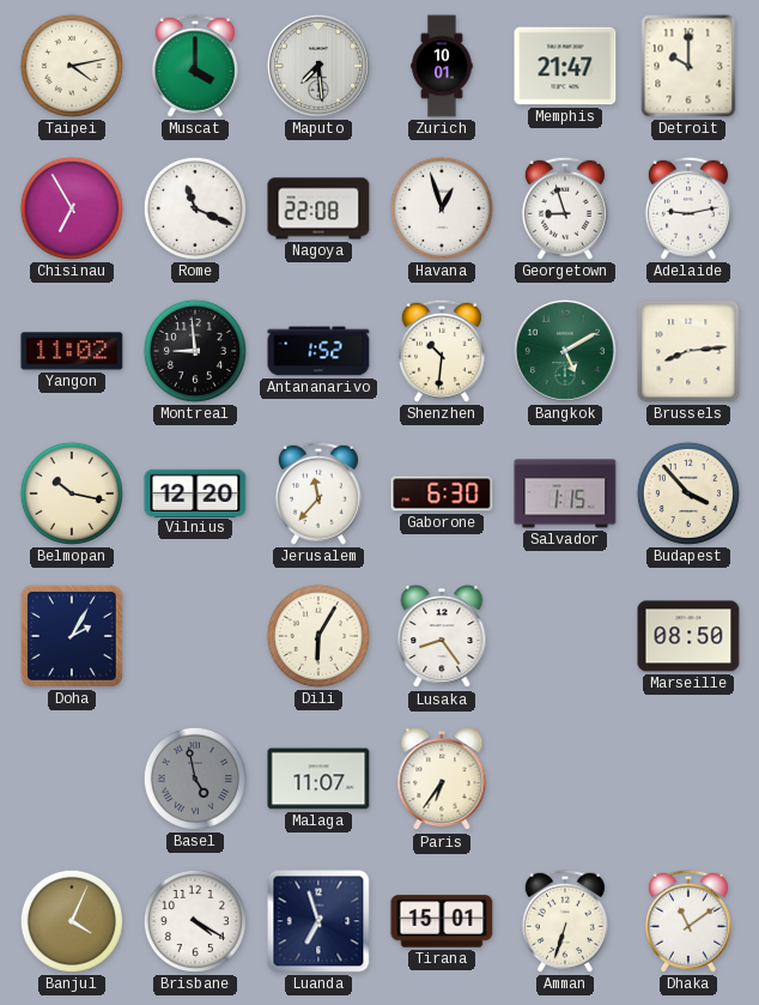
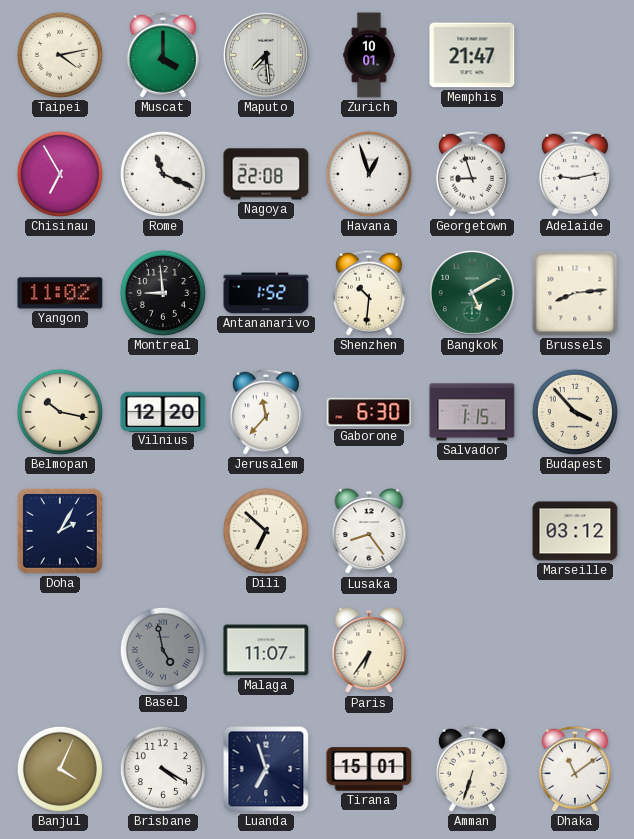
Detroit: 10:00 -> none (688, 66)
Dili: 6:05 -> 6:52 (266, 531)
Marseille: 08:50 -> 03:12 (575, 531)
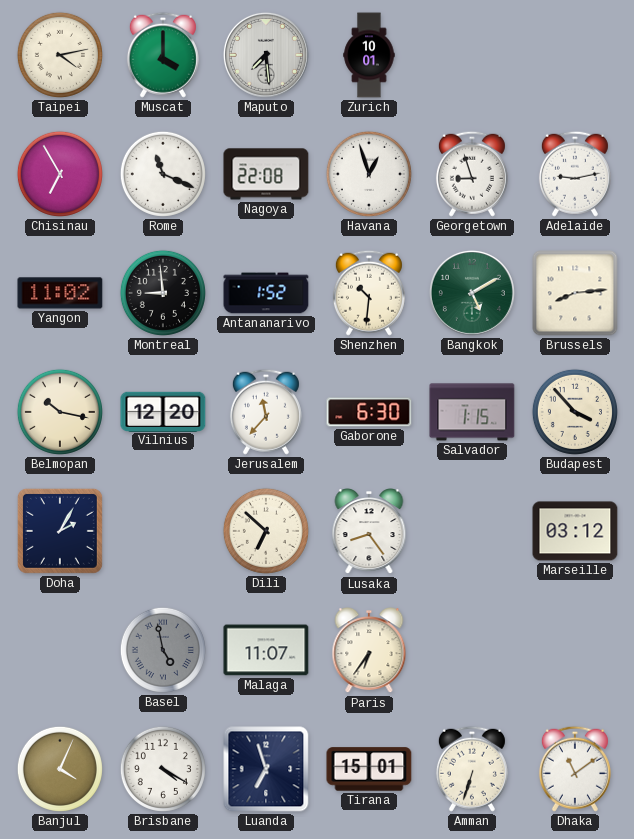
Memphis: 21:47 -> none (472, 55)
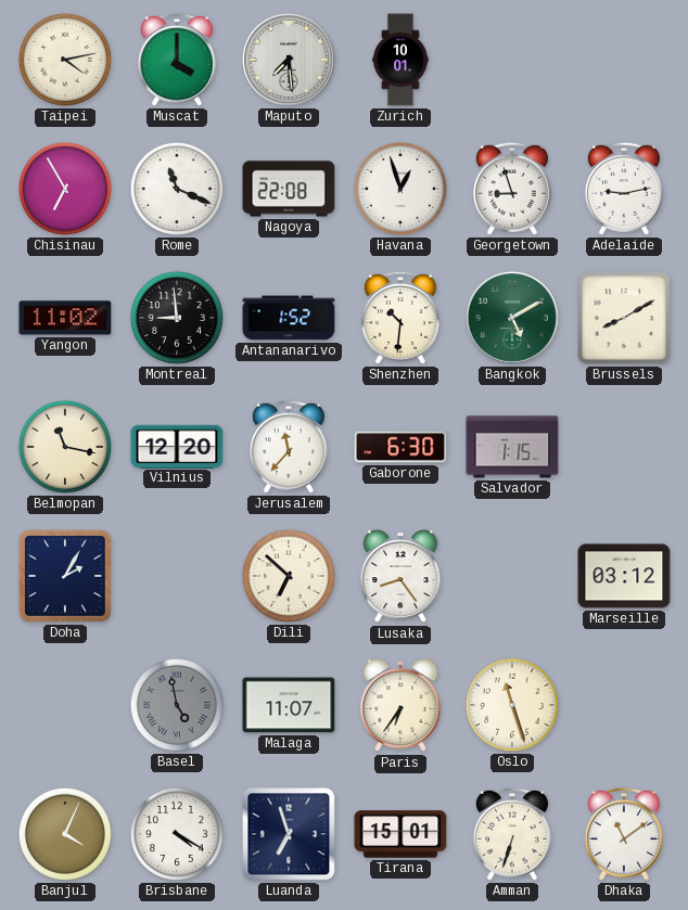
Brussels: 8:14 -> 8:10 (624, 318)
Belmopan: 10:17 -> 11:17 (65, 447)
Budapest: 3:53 -> none (575, 412)
Oslo: none -> 11:27 (512, 705)
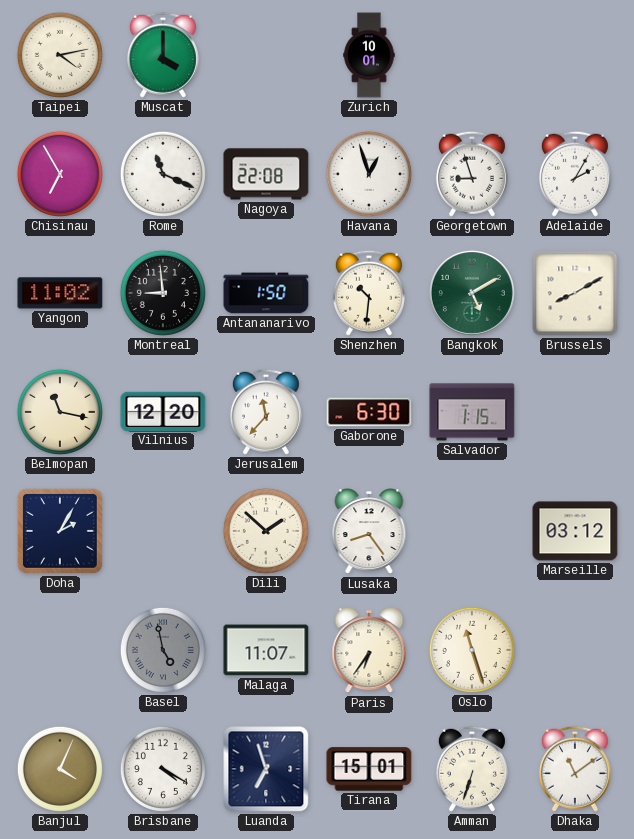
Maputo: 7:29 -> none (289, 60)
Adelaide: 9:13 -> 2:05 (575, 174)
Antananarivo: 1:52 -> 1:50 (266, 293)
Dili: 6:52 -> 1:52 (266, 531)
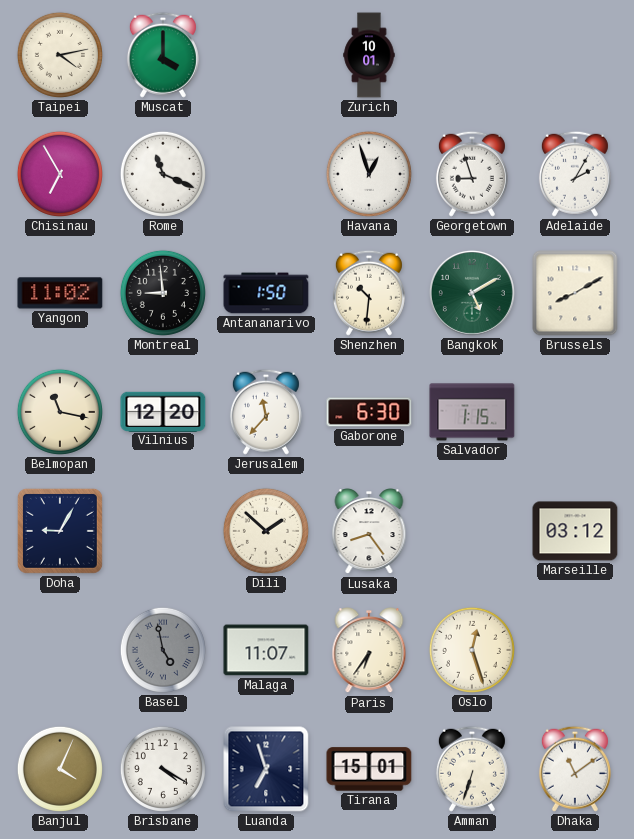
Nagoya: 22:08 -> none (266, 174)
Doha: 2:05 -> 9:05 (60, 531)
Oslo: 11:27 -> 12:27 (472, 650)
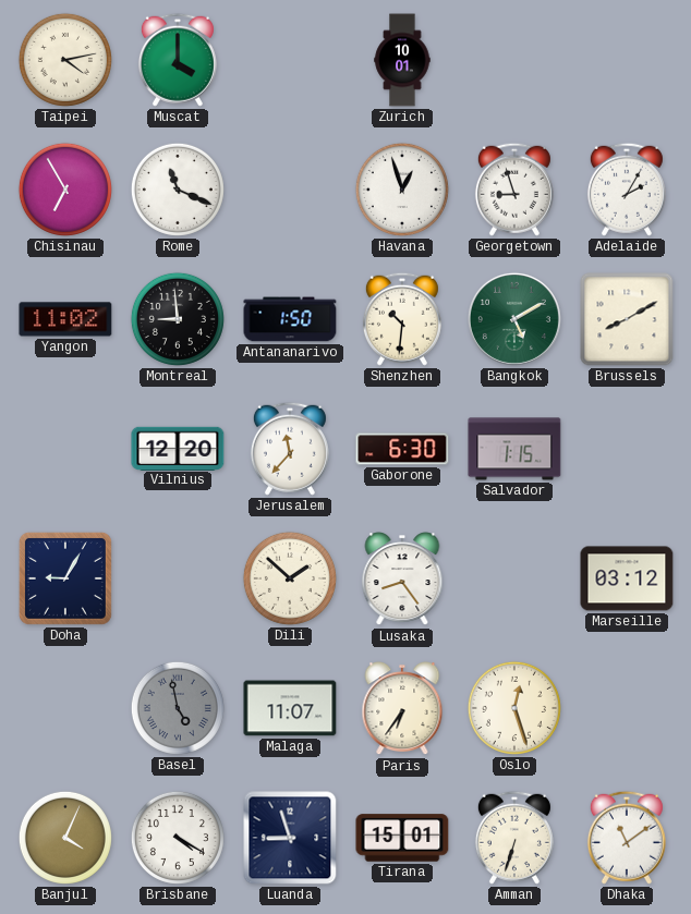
Belmopan: 11:17 -> none (60, 412)
Luanda: 6:57 -> 8:57 (290, 838)
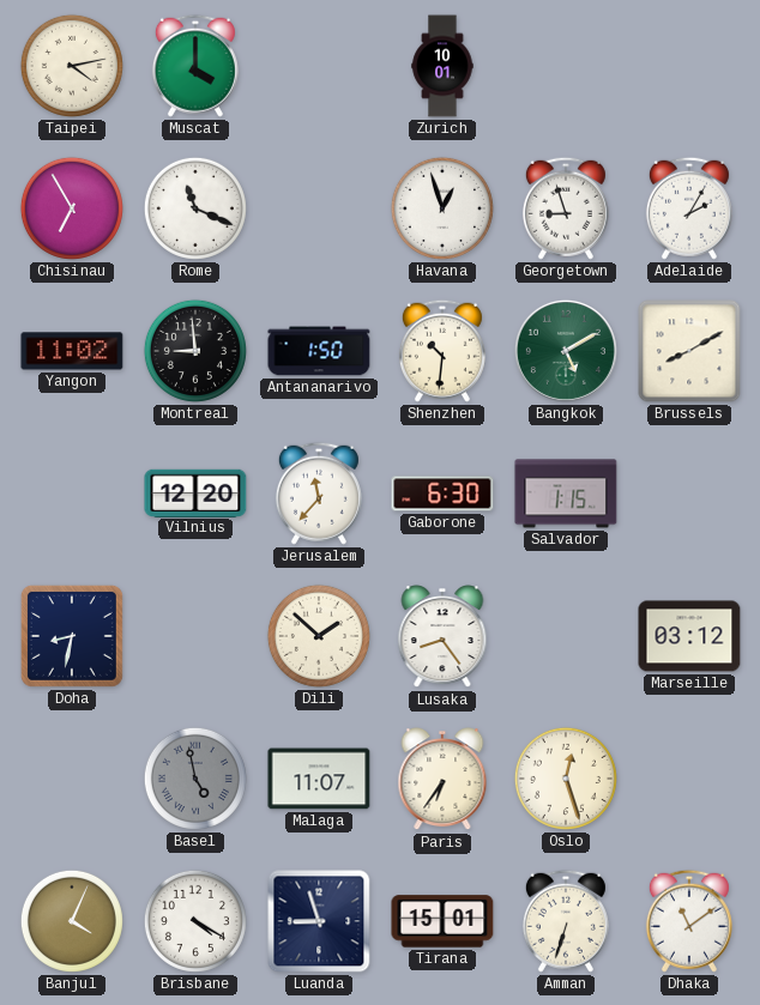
Doha: 9:05 -> 8:32 (72, 636)
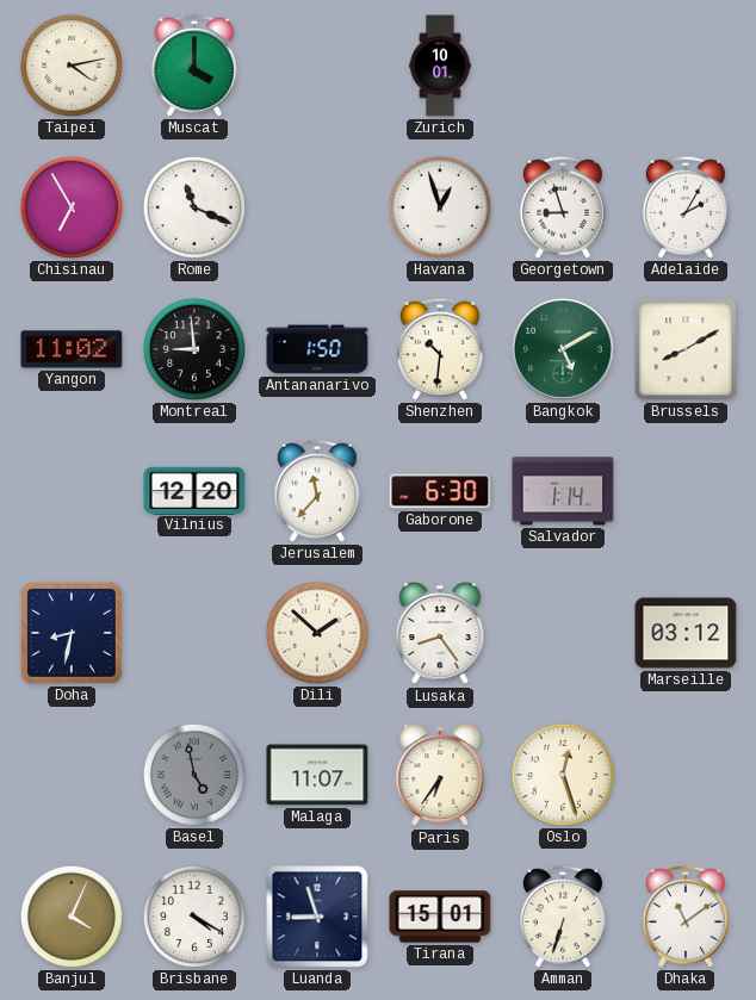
Salvador: 1:15 -> 1:14 (563, 491)
